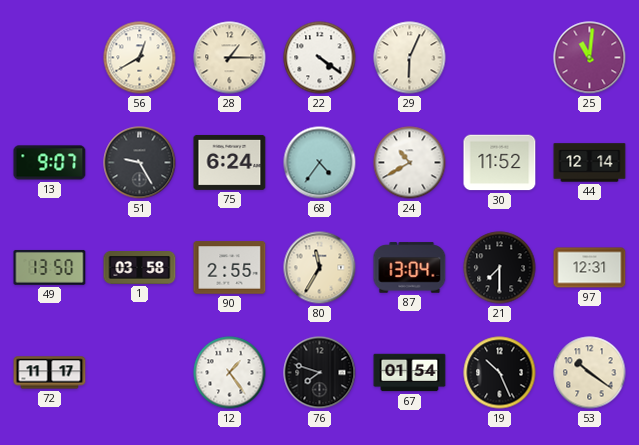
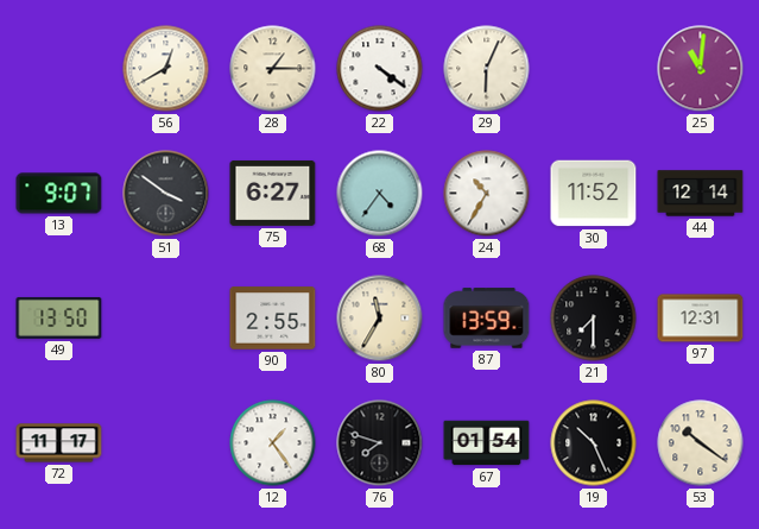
51: 9:25 -> 3:51 (166, 194)
75: 6:24 -> 6:27 (273, 193)
24: 10:40 -> 10:35 (487, 194)
1: 03:58 -> none (140, 268)
87: 13:04 -> 13:59 (487, 319)
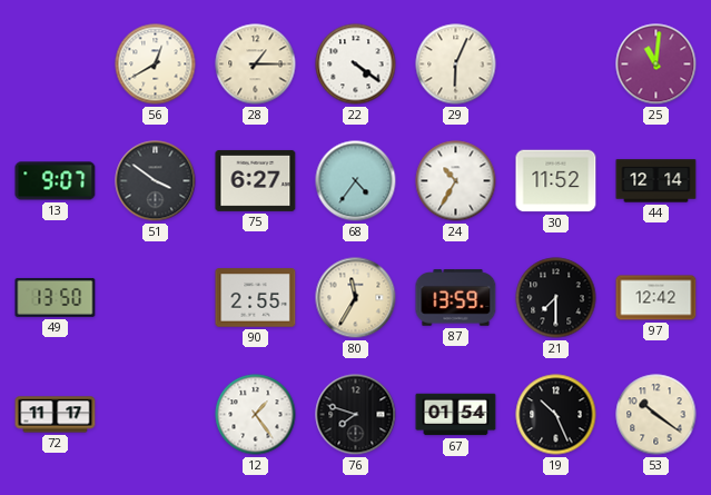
97: 12:31 -> 12:42 (656, 298)
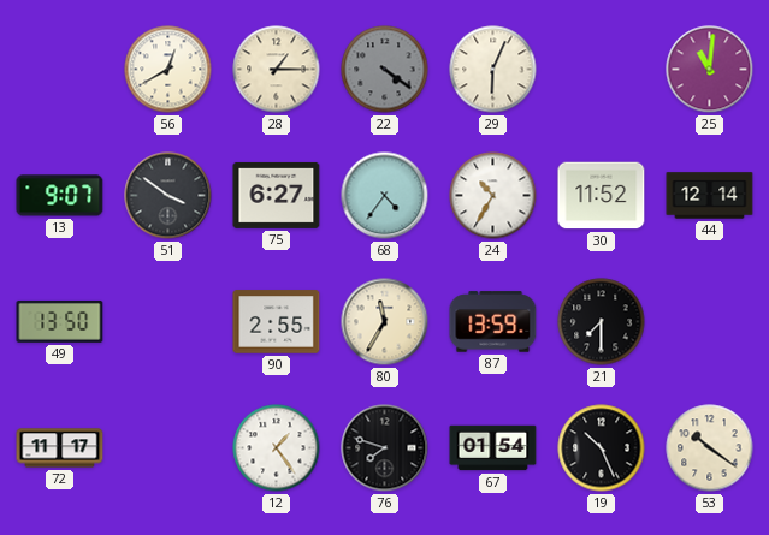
22 dial: white -> grey (385, 70)
97: 12:42 -> none (656, 298)
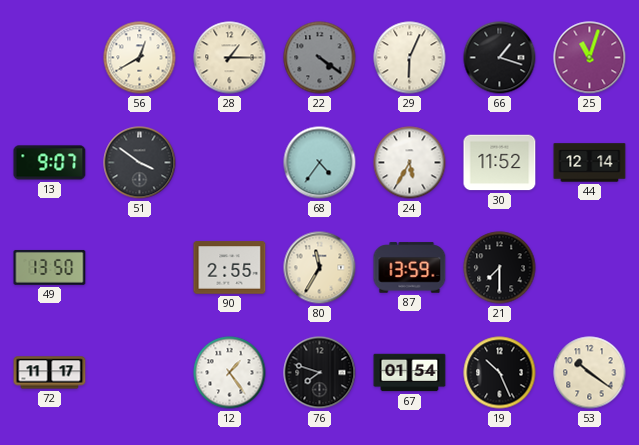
66: none -> 1:18 (500, 58)
25: 11:01 -> 11:03 (590, 58)
75: 6:27 -> none (277, 195)
24: 10:35 -> 5:35 (410, 163)
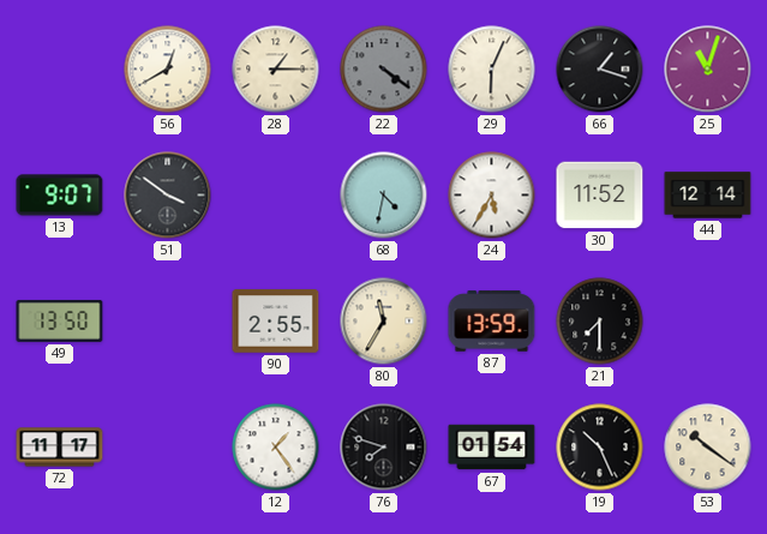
68: 4:36 -> 4:32 (384, 196)
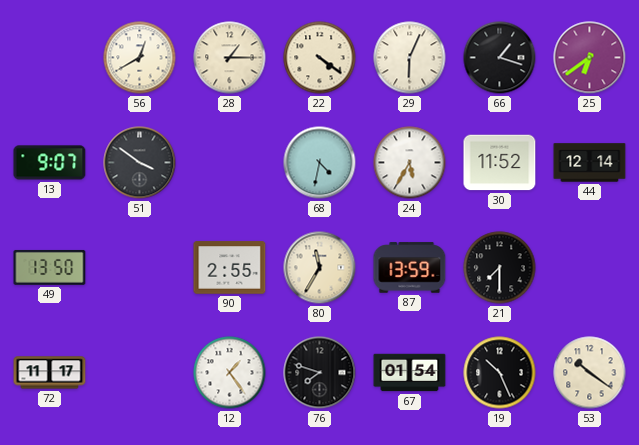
22 dial: grey -> cream (320, 58)
25: 11:03 -> 6:39 (590, 58)
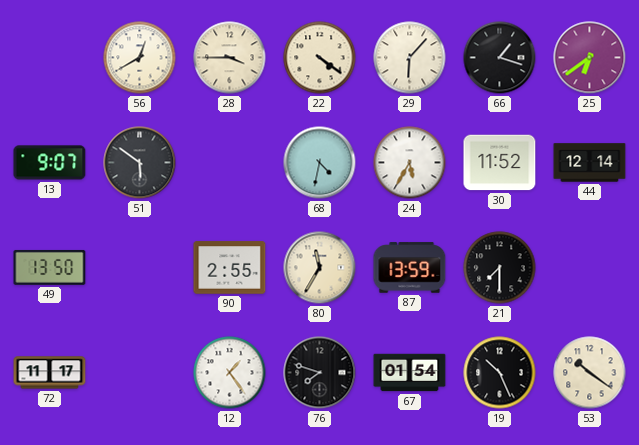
28: 1:15 -> 3:45 (230, 58)
29: 6:04 -> 6:07 (410, 58)
51: 3:51 -> 5:51 (140, 163)
